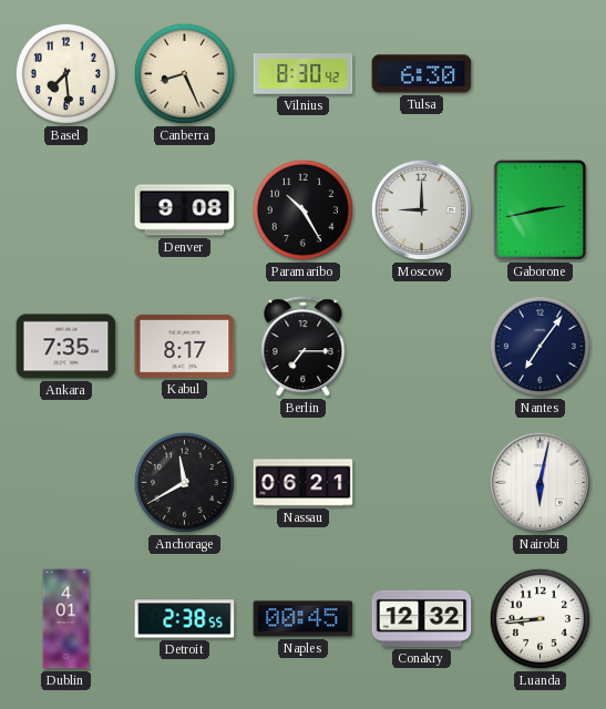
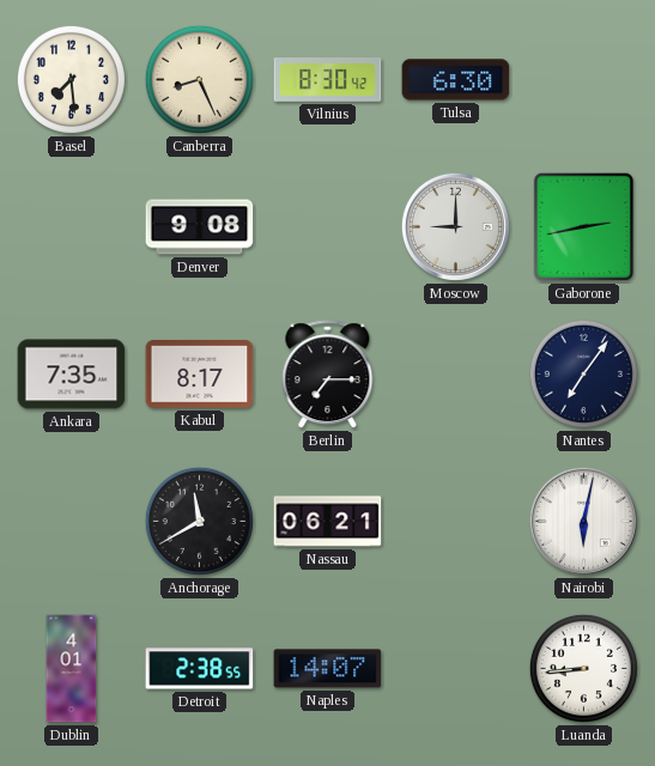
Paramaribo: 10:25 -> none (302, 209)
Naples: 00:45 -> 14:07 (328, 669)
Conakry: 12:32 -> none (422, 618)
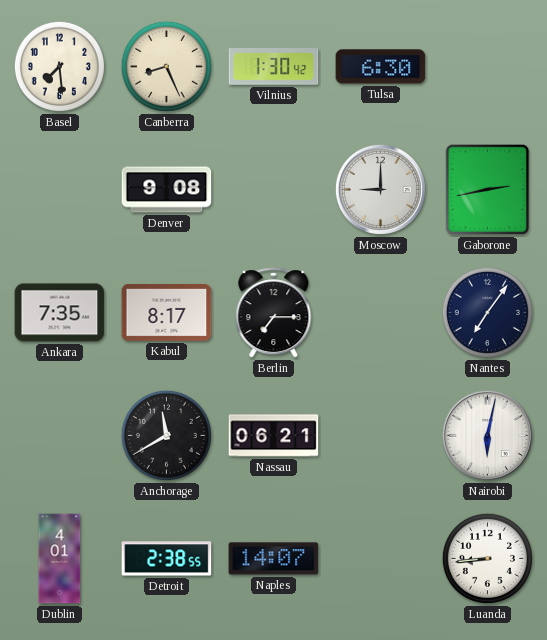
Vilnius: 8:30 -> 1:30 (274, 67)
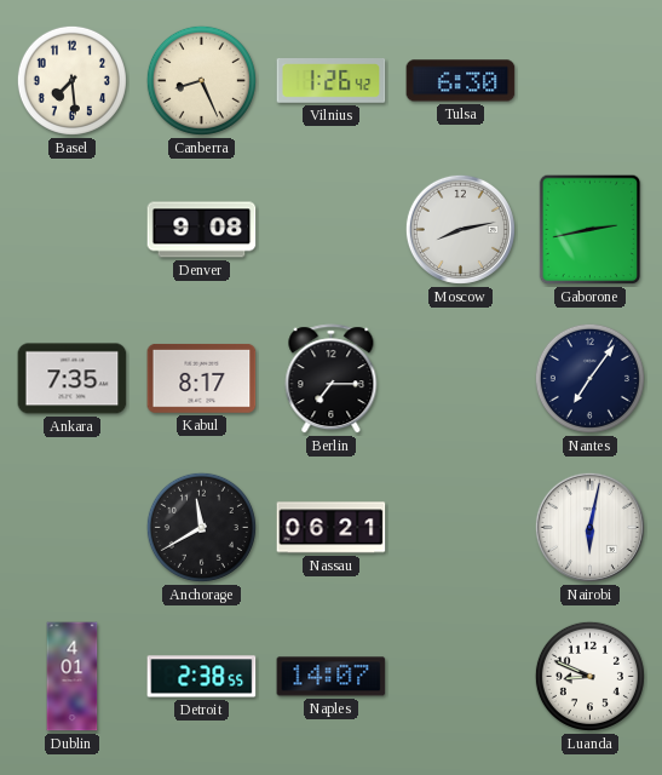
Vilnius: 1:30 -> 1:26 (332, 81)
Moscow: 9:00 -> 8:13 (460, 229)
Luanda: 8:44 -> 8:49 (589, 676)
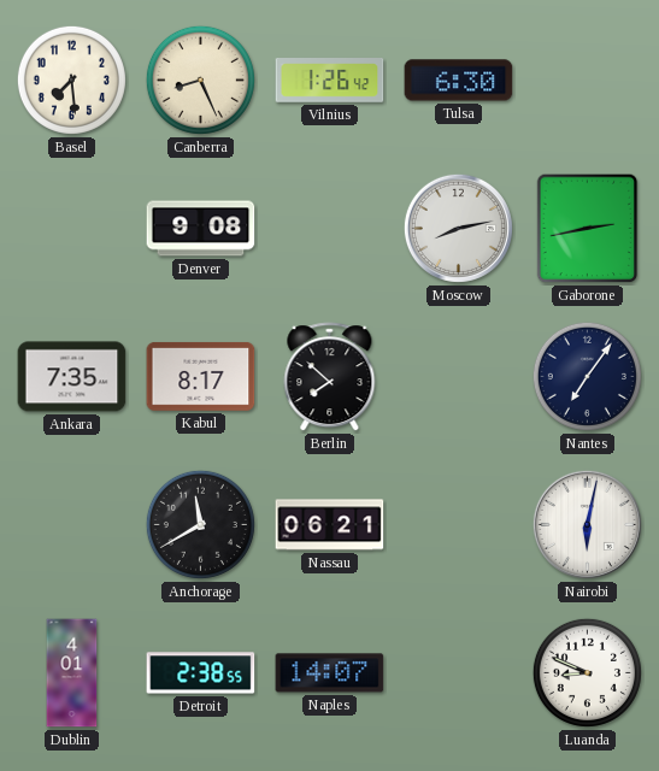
Berlin: 7:15 -> 7:52 (330, 377)
